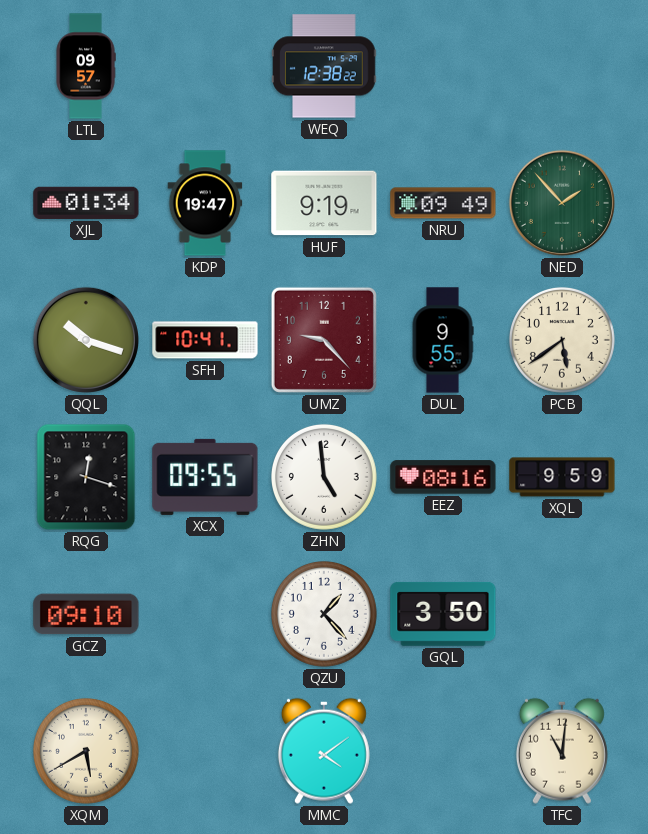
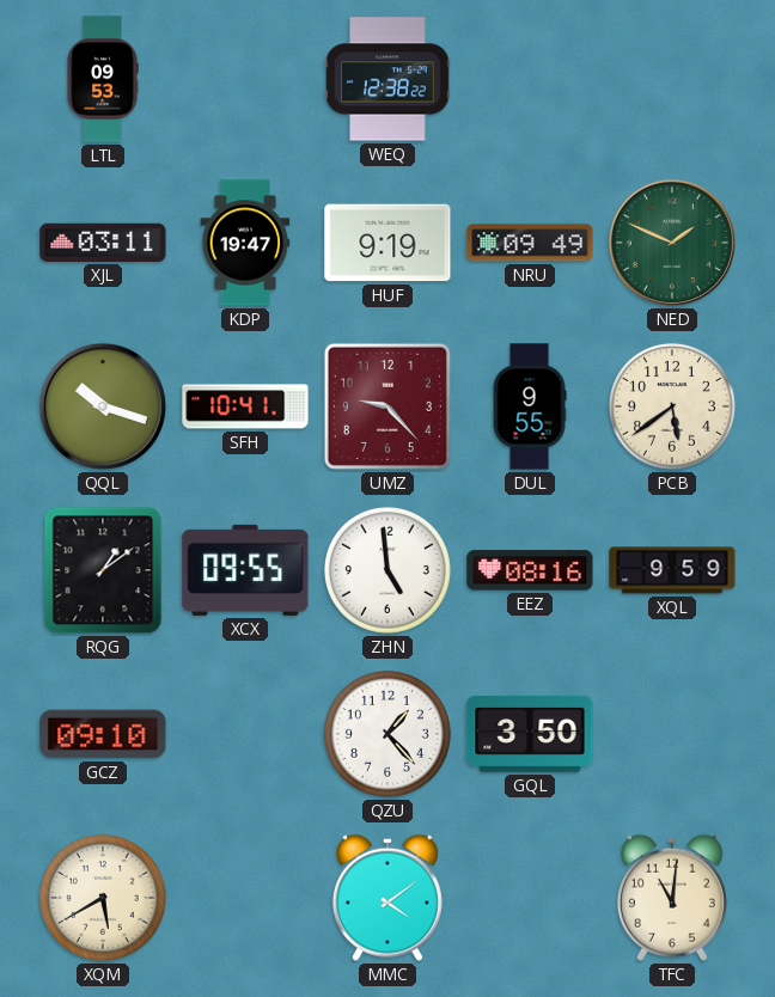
LTL: 09:57 -> 09:53 (103, 79)
XJL: 01:34 -> 03:11 (103, 243)
NED: 1:53 -> 1:49 (672, 243)
RQG: 12:18 -> 1:09 (103, 570)
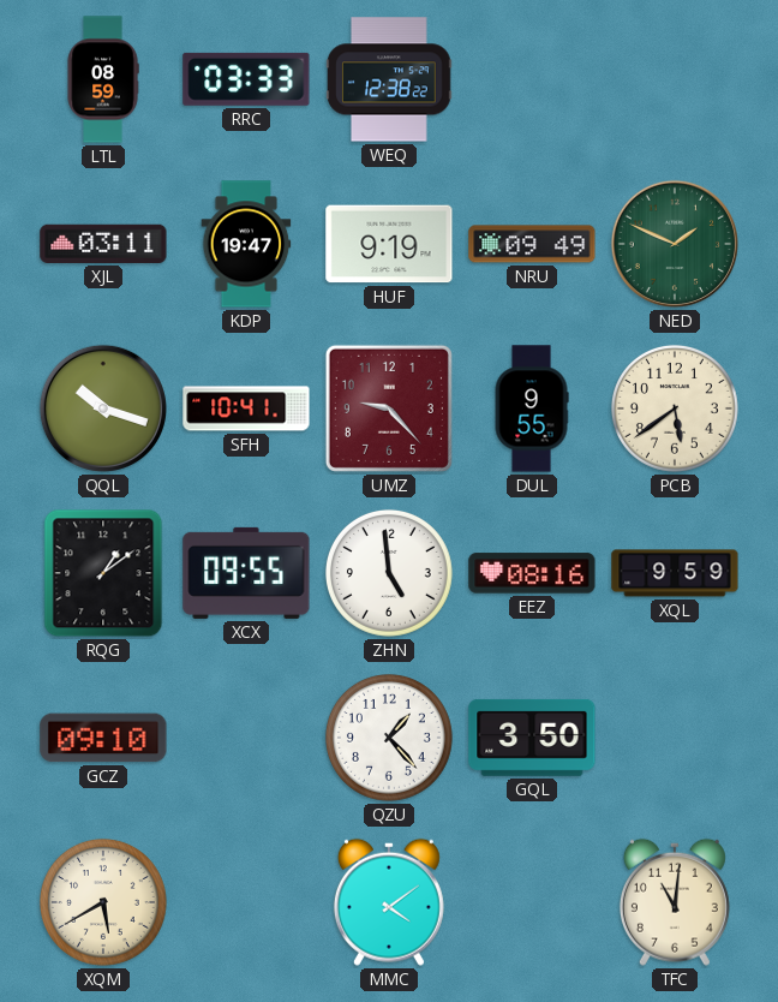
LTL: 09:53 -> 08:59 (103, 79)
RRC: none -> 03:33 (246, 79)
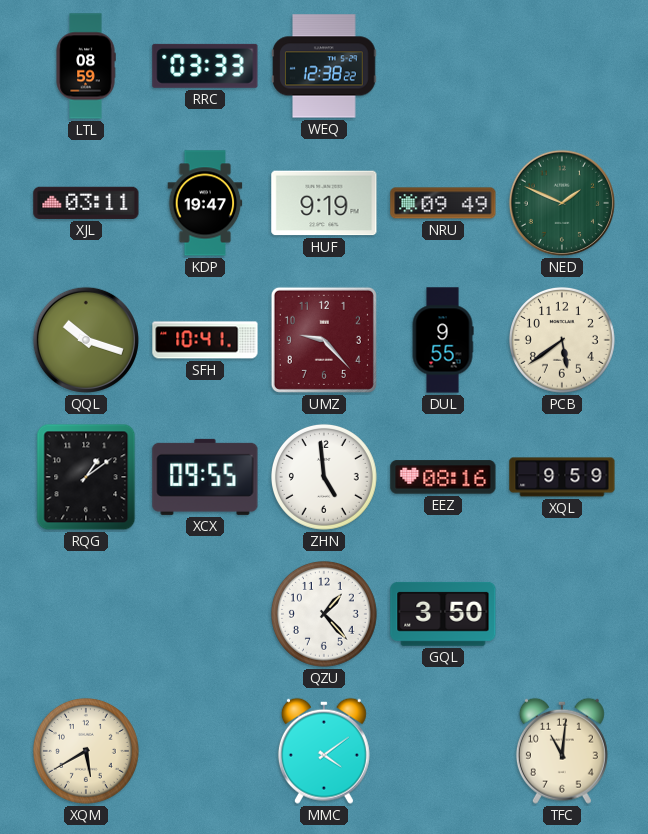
GCZ: 09:10 -> none (103, 738)
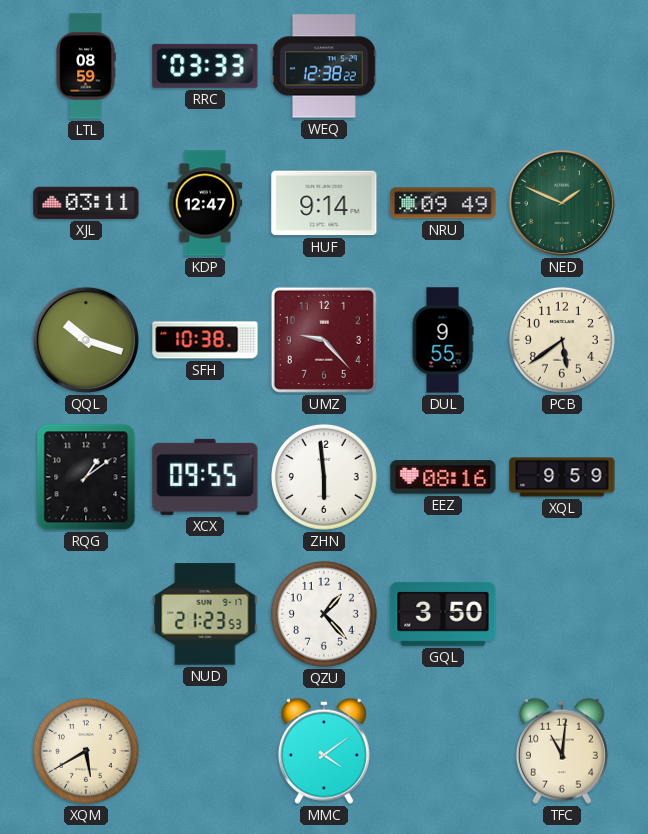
KDP: 19:47 -> 12:47 (205, 203)
HUF: 9:19 -> 9:14 (324, 203)
SFH: 10:41 -> 10:38 (205, 340)
ZHN: 4:59 -> 5:59 (324, 477)
NUD: none -> 21:23 (205, 614)
